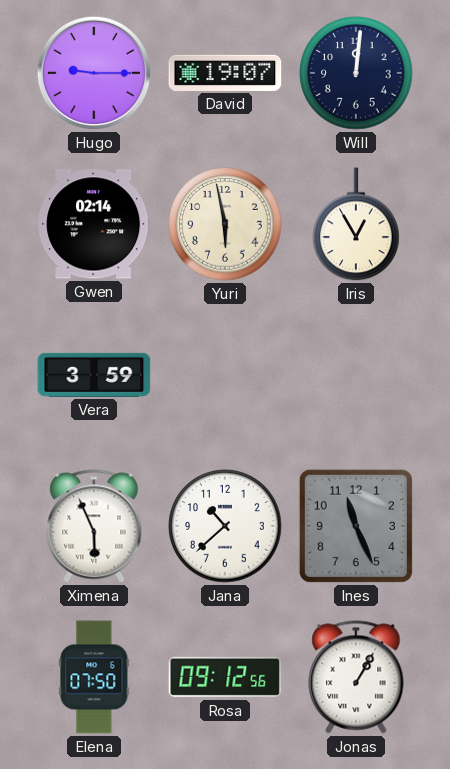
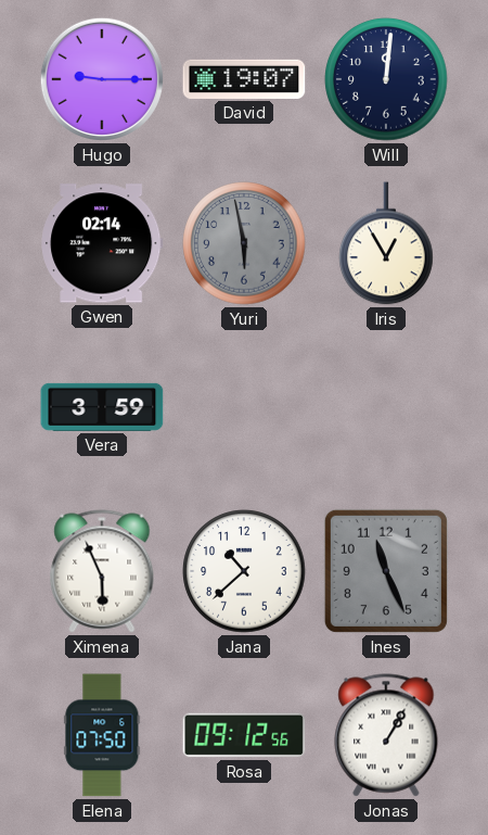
Yuri dial: cream -> grey (244, 243)
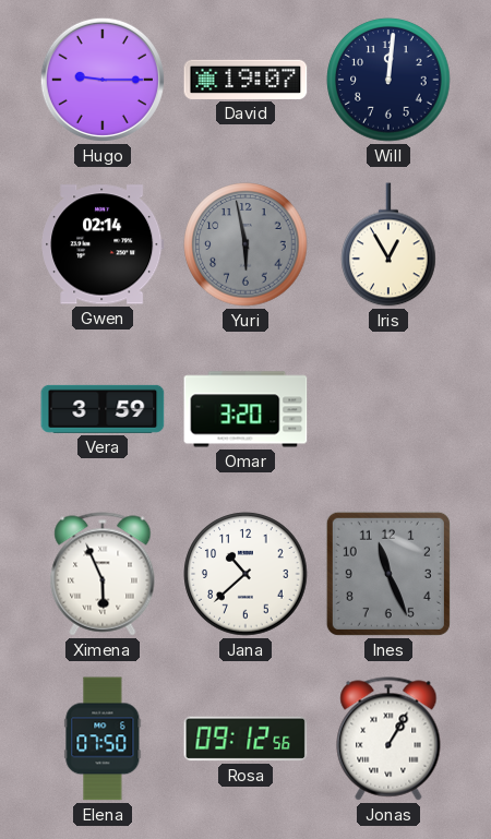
Omar: none -> 3:20 (245, 409)
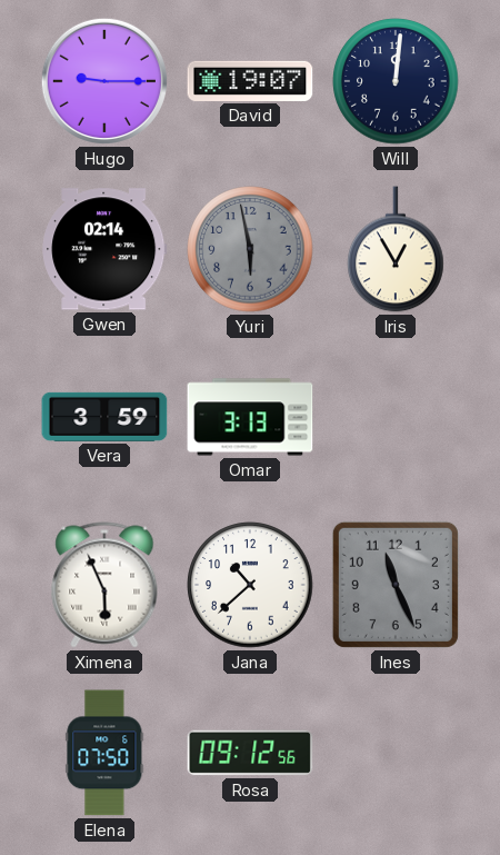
Omar: 3:20 -> 3:13 (250, 417)
Jonas: 1:05 -> none (388, 739)
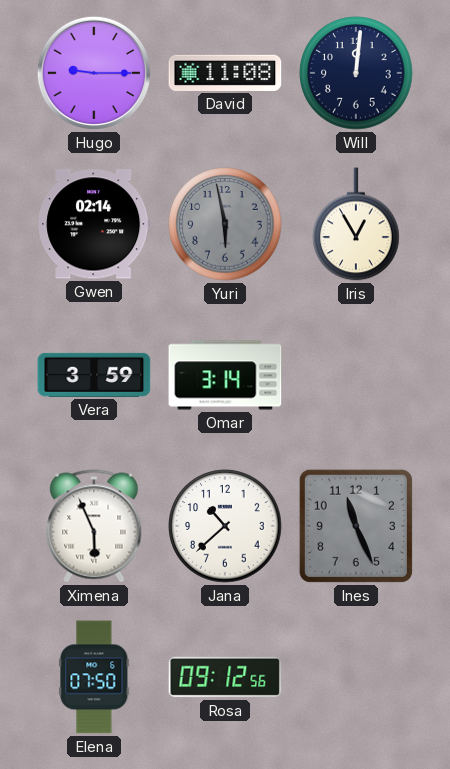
David: 19:07 -> 11:08 (225, 73)
Omar: 3:13 -> 3:14 (225, 375)
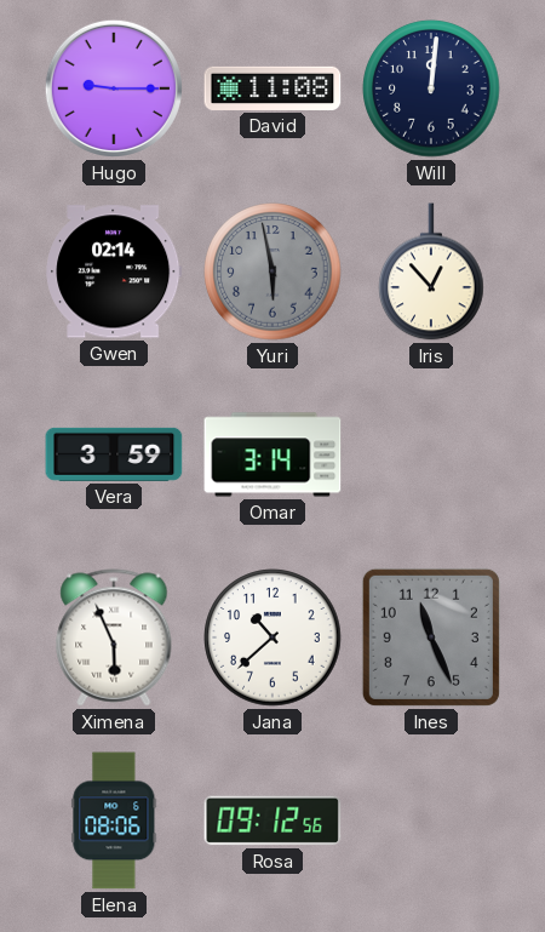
Iris: 12:55 -> 12:53 (431, 271)
Elena: 07:50 -> 08:06 (114, 820)
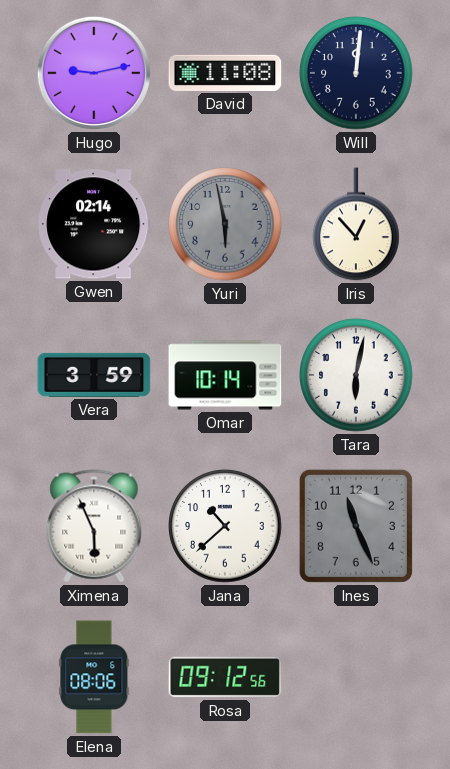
Hugo: 9:15 -> 9:13 (94, 73)
Omar: 3:14 -> 10:14 (225, 375)
Tara: none -> 6:02 (356, 375)
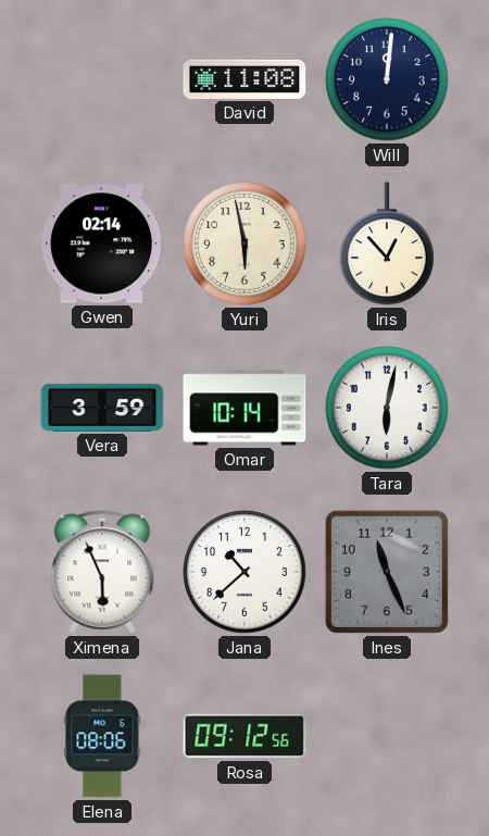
Hugo: 9:13 -> none (94, 73)
Yuri dial: grey -> cream (244, 244)
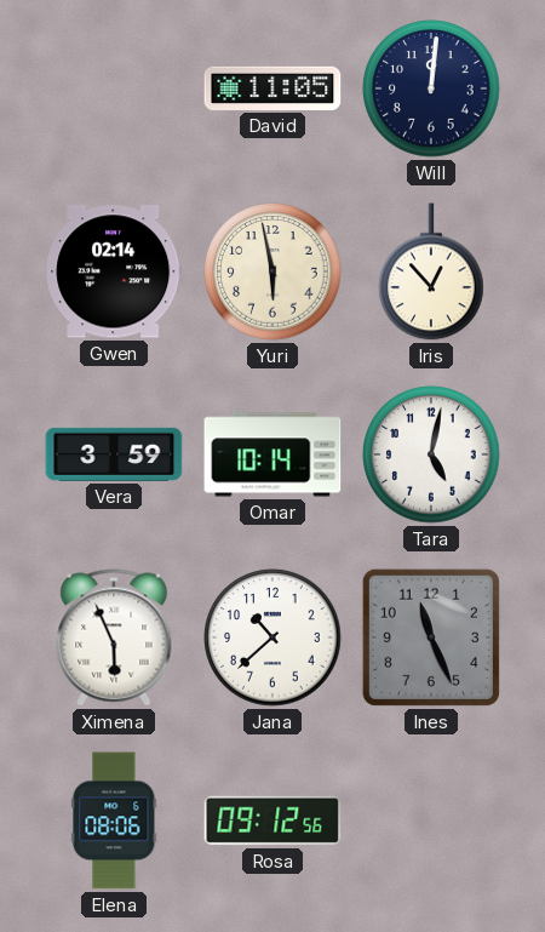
David: 11:08 -> 11:05 (272, 88)
Tara: 6:02 -> 5:02 (431, 454)
